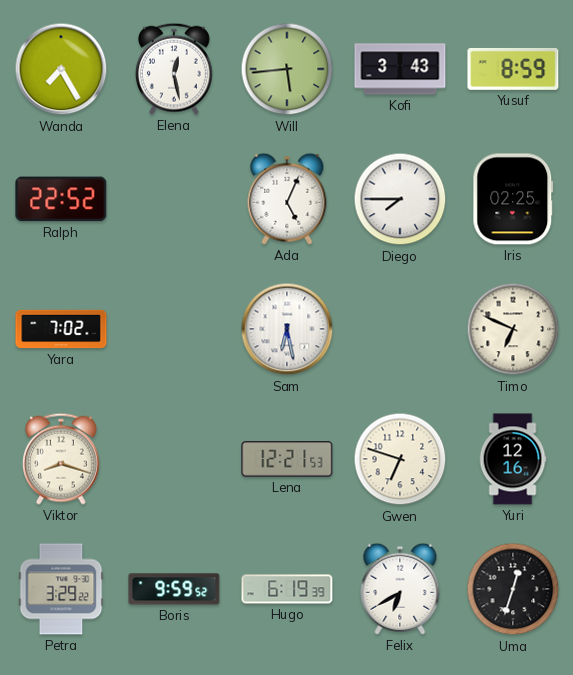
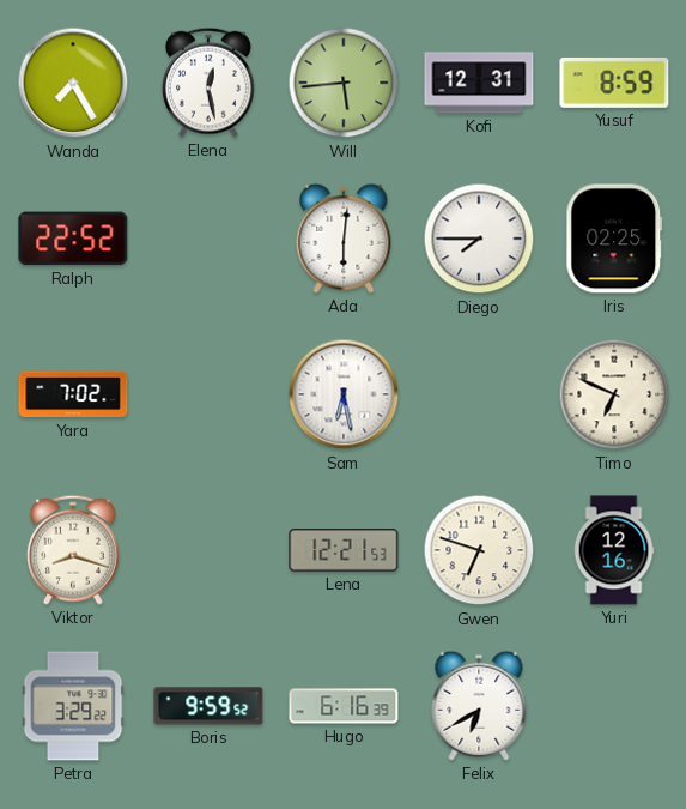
Kofi: 3:43 -> 12:31 (479, 83)
Ada: 5:04 -> 6:01 (344, 239)
Hugo: 6:19 -> 6:16 (344, 706)
Uma: 12:33 -> none (513, 589)
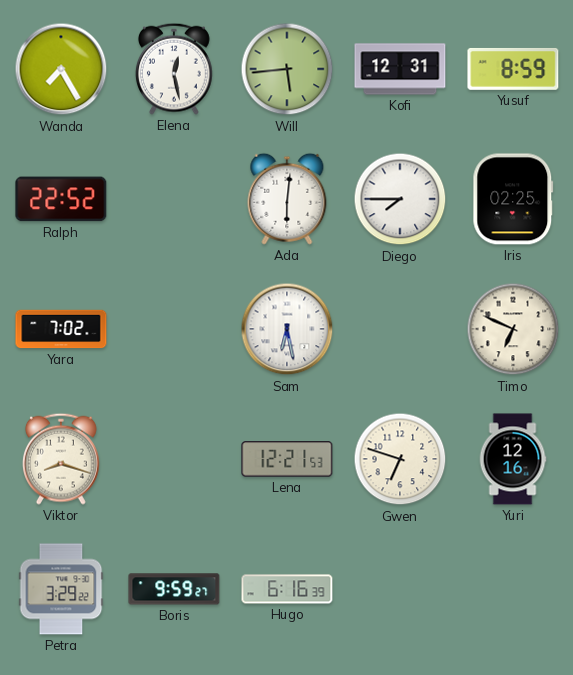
Boris: 9:59:52 -> 9:59:27 (174, 589)
Felix: 6:40 -> none (479, 706)
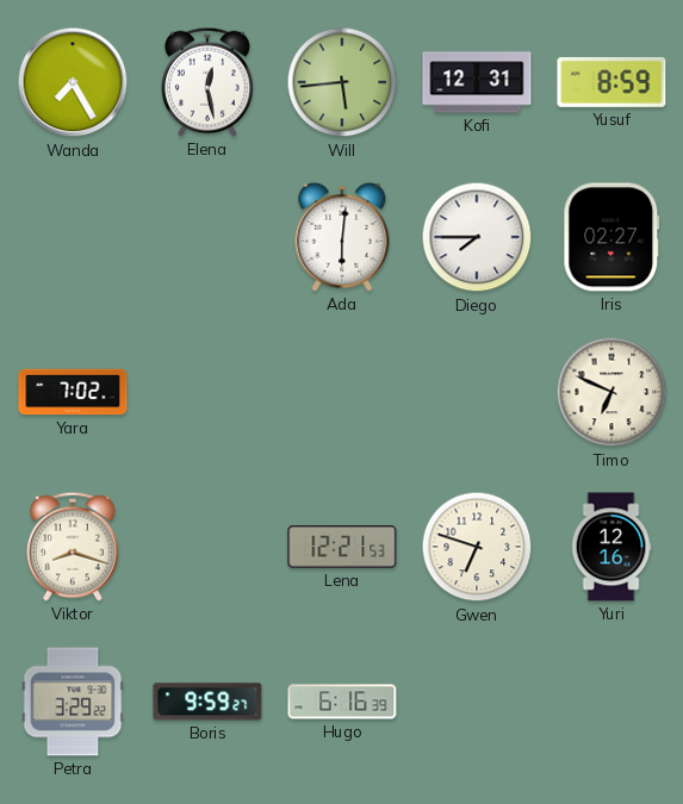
Ralph: 22:52 -> none (61, 199)
Iris: 02:25 -> 02:27 (611, 237)
Sam: 6:28 -> none (287, 329)
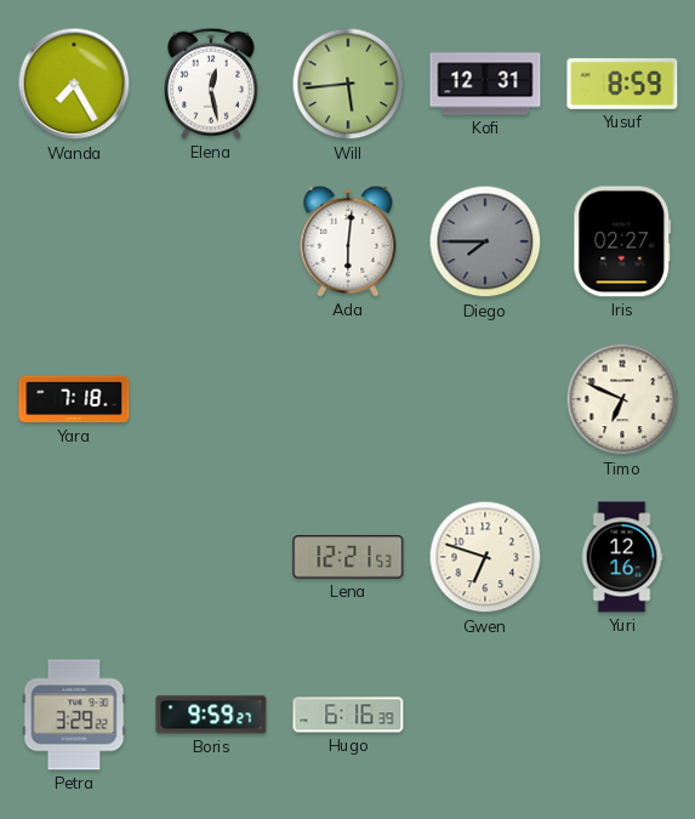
Diego dial: white -> grey (485, 241)
Yara: 7:02 -> 7:18 (74, 399)
Viktor: 8:18 -> none (73, 547)
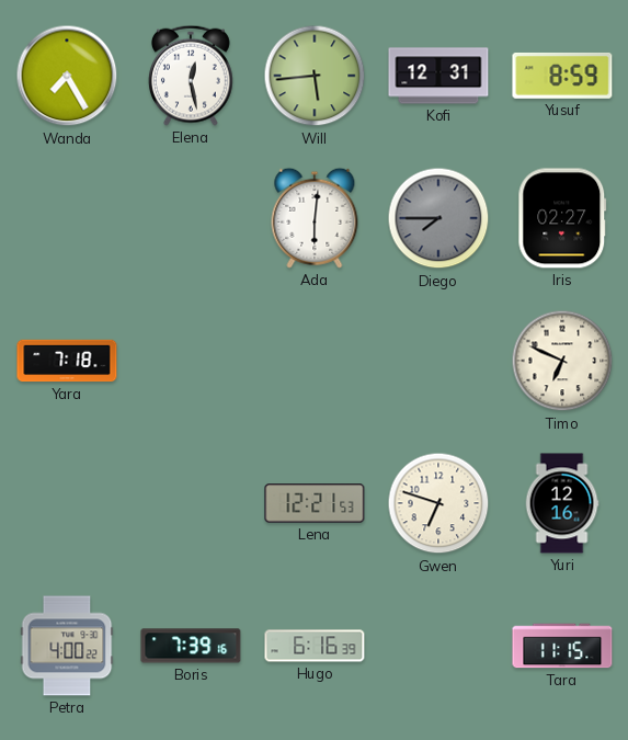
Petra: 3:29 -> 4:00 (67, 646)
Boris: 9:59 -> 7:39 (191, 646)
Tara: none -> 11:15 (562, 646)
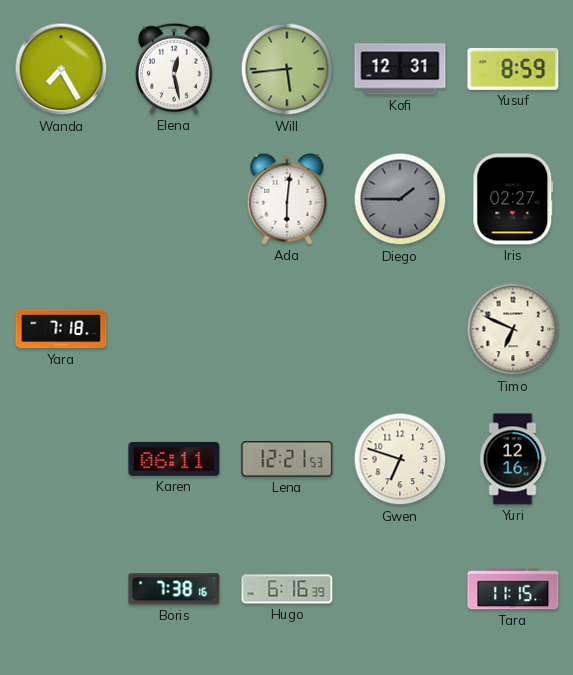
Diego: 7:45 -> 1:45 (400, 199)
Karen: none -> 06:11 (174, 459)
Petra: 4:00 -> none (67, 646)
Boris: 7:39 -> 7:38 (174, 589)
